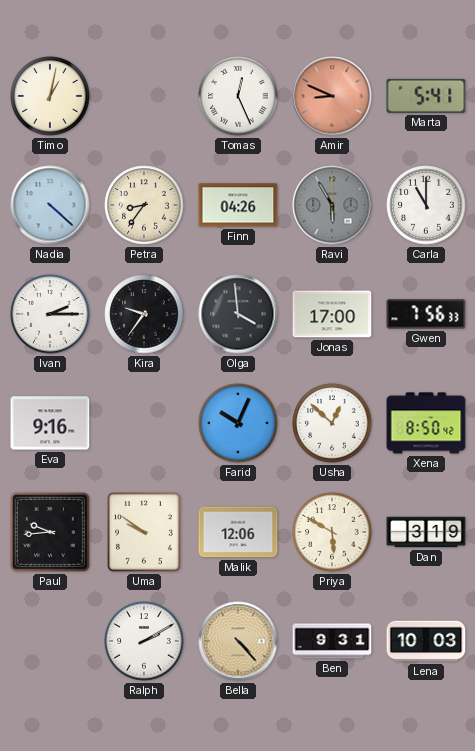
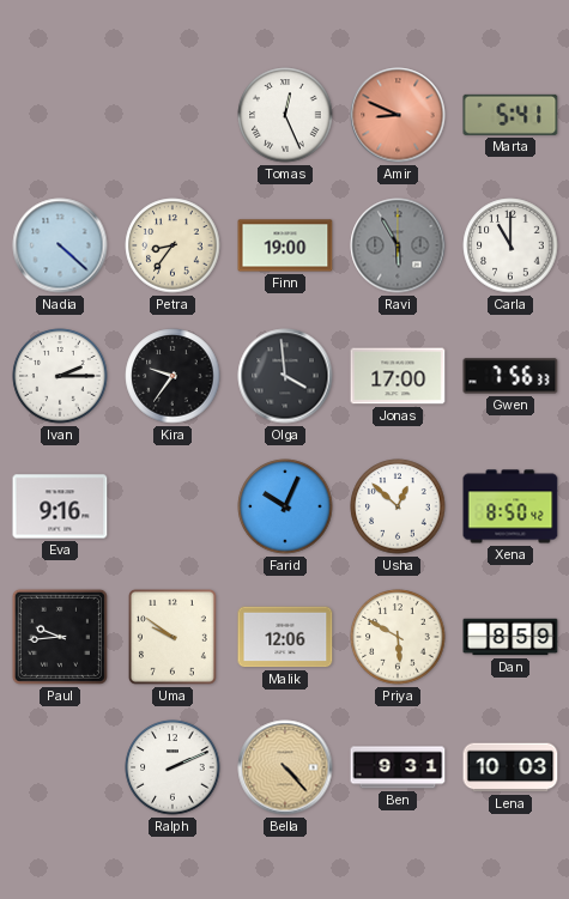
Timo: 1:02 -> none (50, 96)
Finn: 04:26 -> 19:00 (285, 245)
Dan: 3:19 -> 8:59 (510, 637)
Ralph: 2:10 -> 2:11 (172, 767)
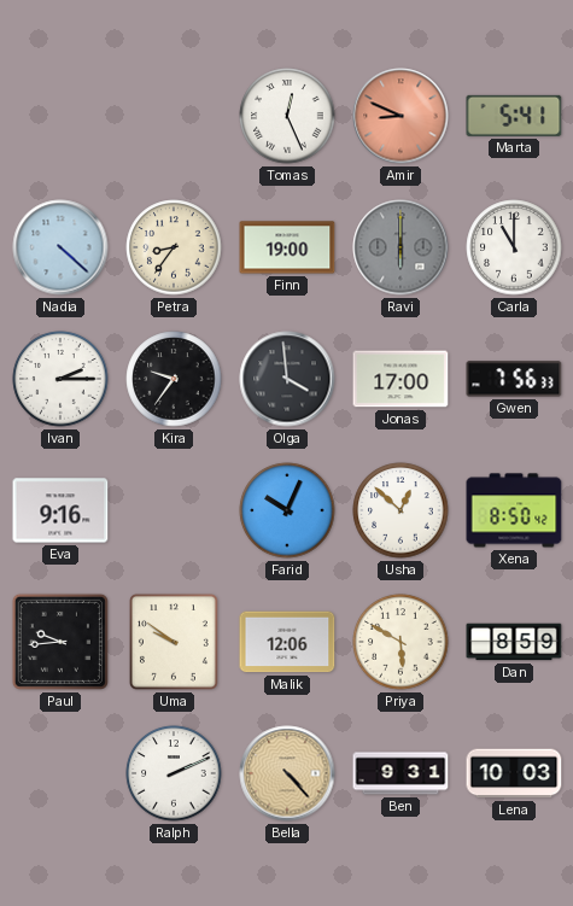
Ravi: 5:55 -> 6:00 (400, 247)
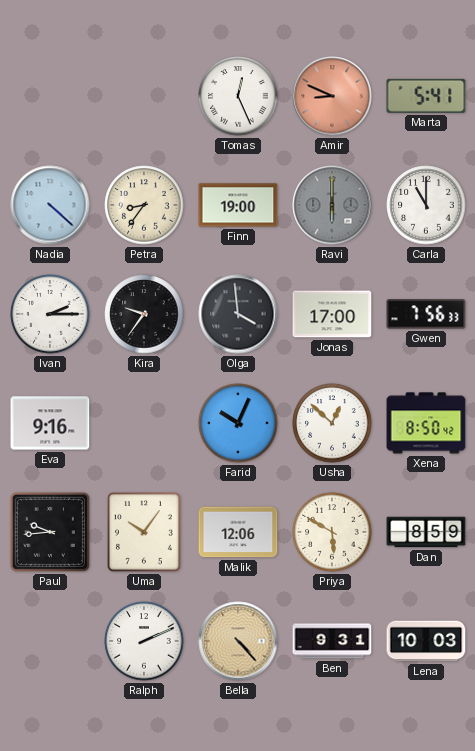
Uma: 9:51 -> 10:06 (144, 532)
